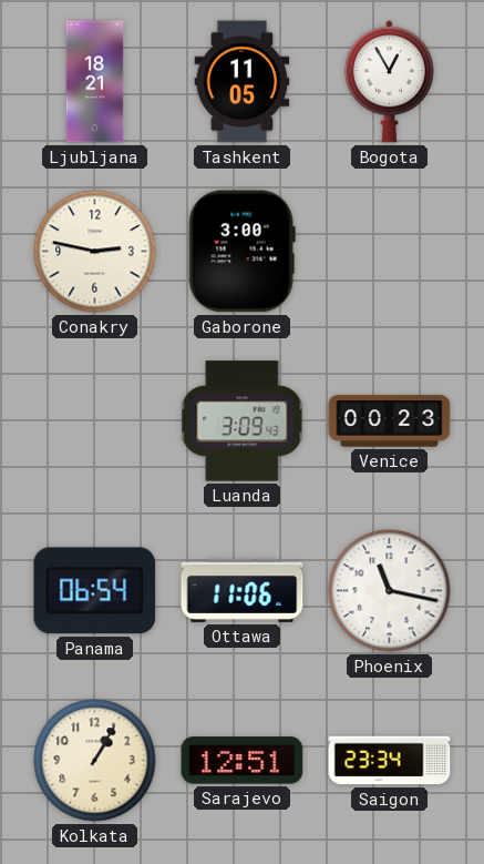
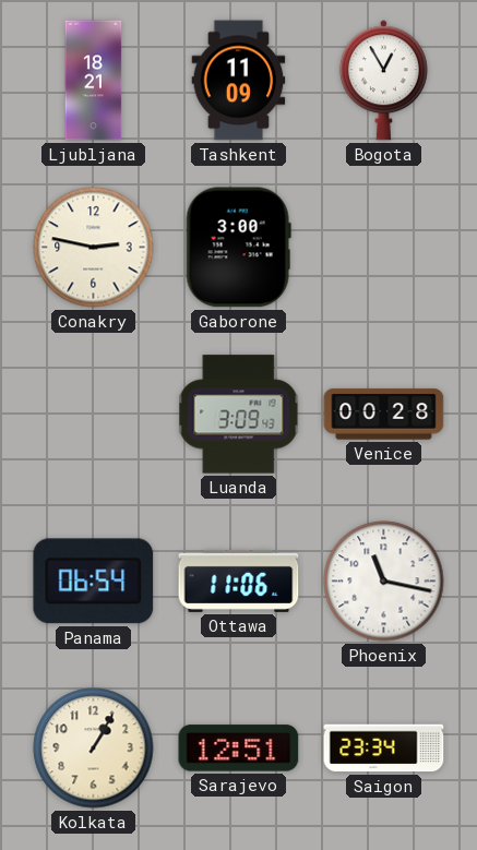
Tashkent: 11:05 -> 11:09 (239, 81)
Venice: 00:23 -> 00:28 (384, 415)
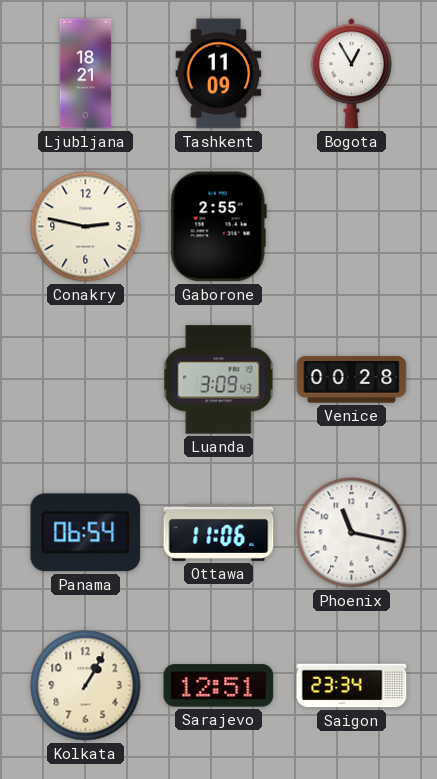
Gaborone: 3:00 -> 2:55 (218, 227)
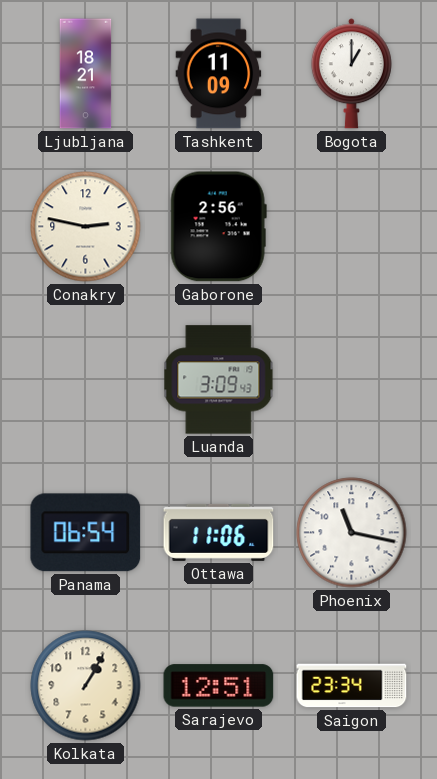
Bogota: 12:55 -> 1:00 (351, 74)
Gaborone: 2:55 -> 2:56 (218, 227)
Venice: 00:28 -> none (352, 380)
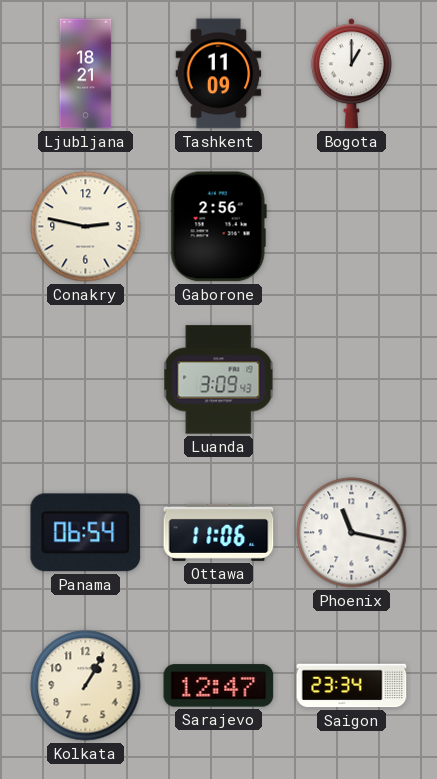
Sarajevo: 12:51 -> 12:47 (219, 686)
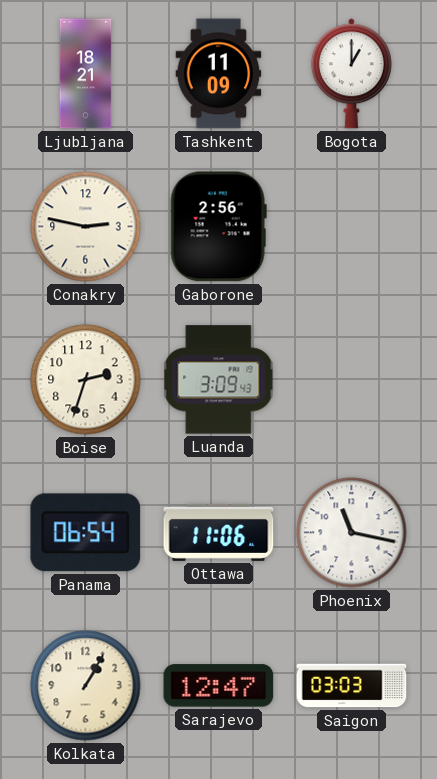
Boise: none -> 2:33 (86, 380)
Saigon: 23:34 -> 03:03 (352, 686)
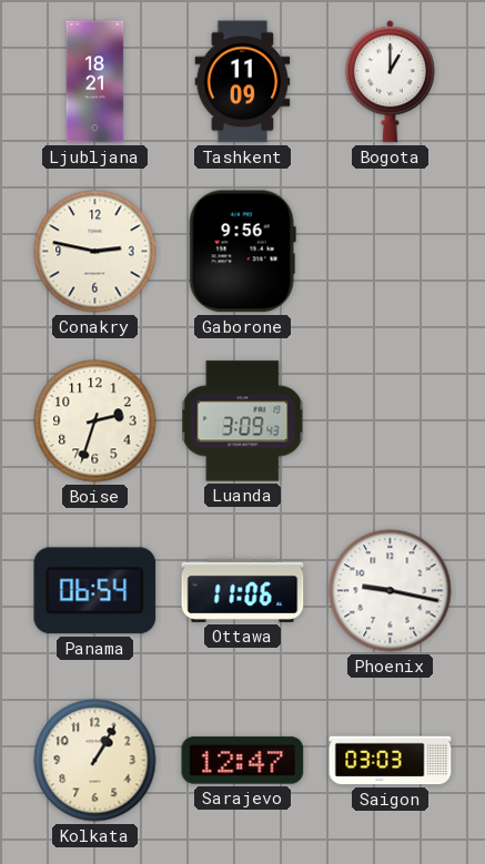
Gaborone: 2:56 -> 9:56 (242, 252)
Phoenix: 11:17 -> 9:17 (391, 591)
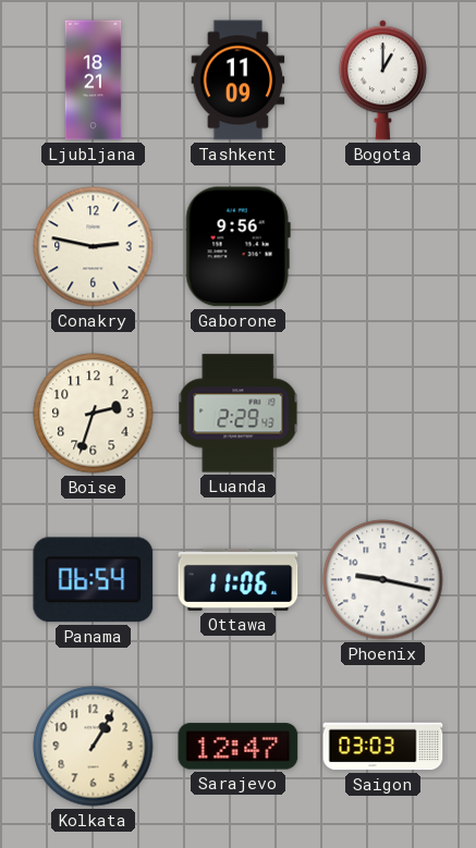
Luanda: 3:09 -> 2:29 (239, 414)
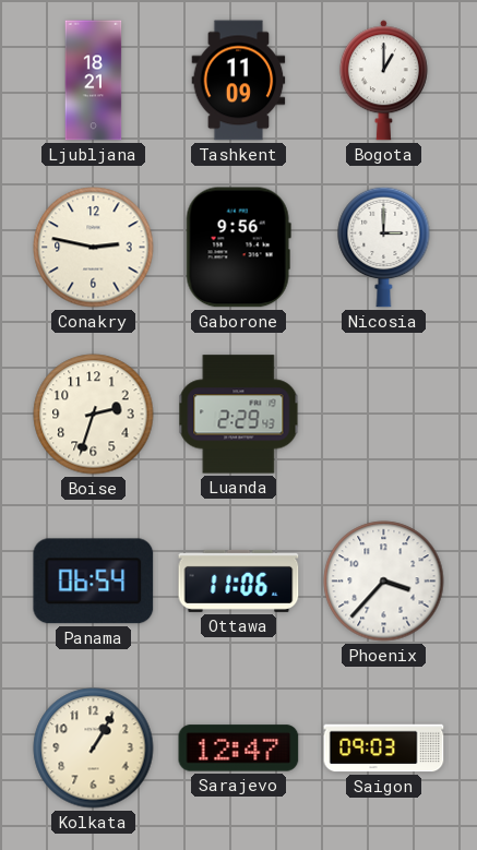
Nicosia: none -> 3:00 (384, 247)
Phoenix: 9:17 -> 3:37 (384, 582)
Saigon: 03:03 -> 09:03 (384, 749)
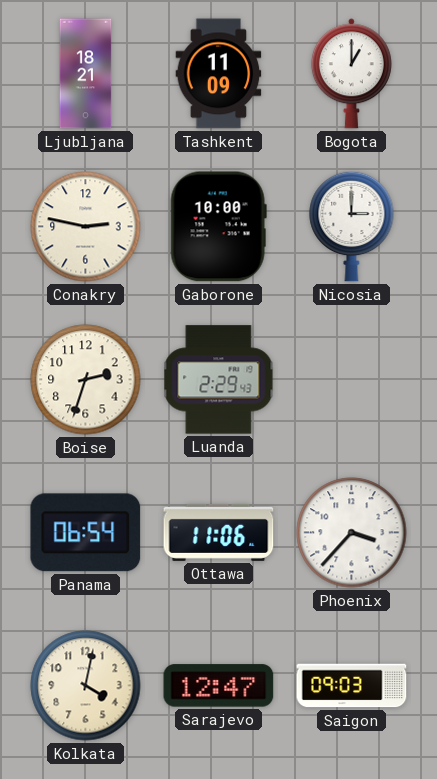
Gaborone: 9:56 -> 10:00 (218, 227)
Kolkata: 1:05 -> 4:02 (86, 686)
